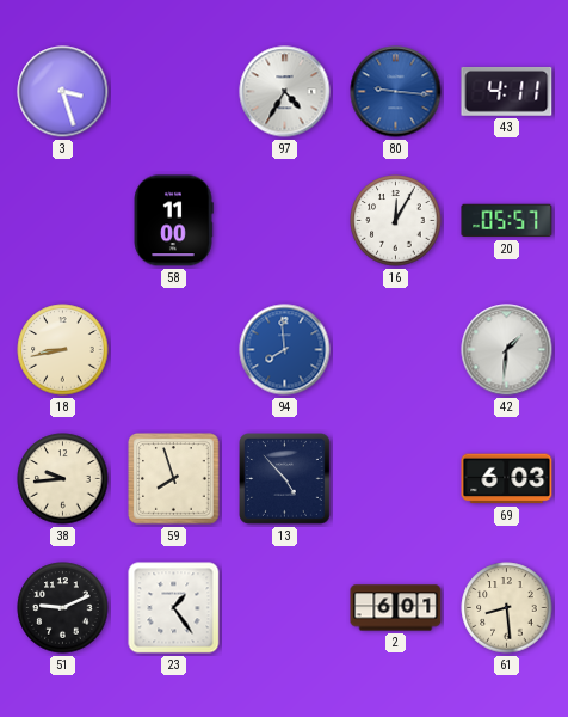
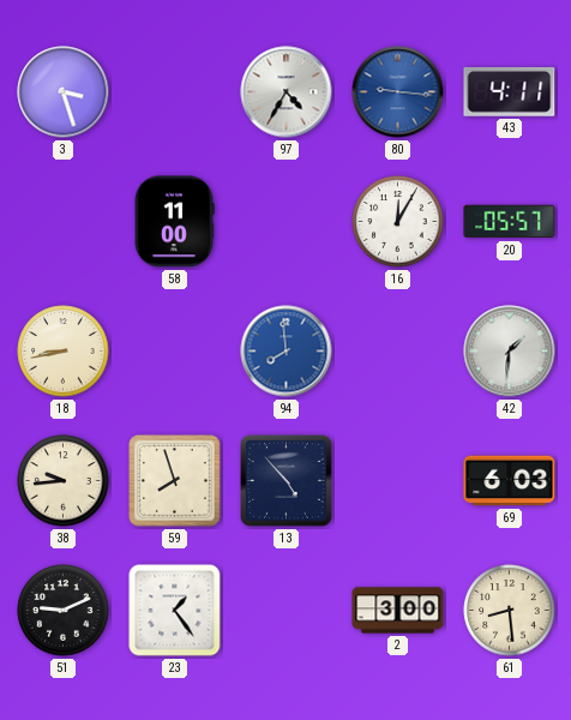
2: 6:01 -> 3:00 (398, 611)
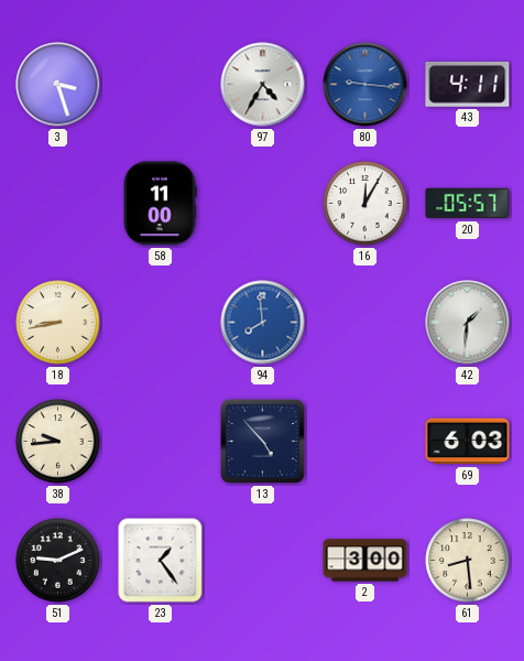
59: 7:57 -> none (175, 481)
